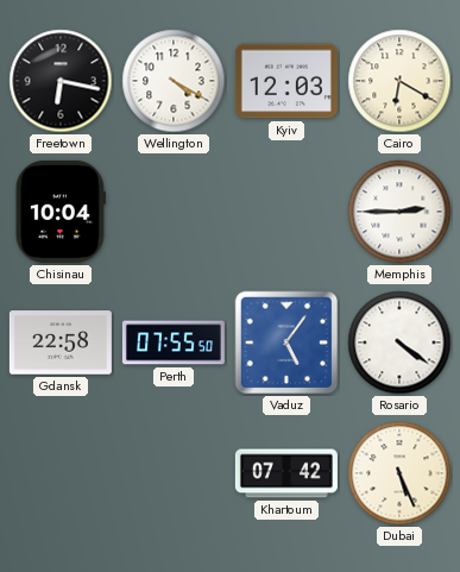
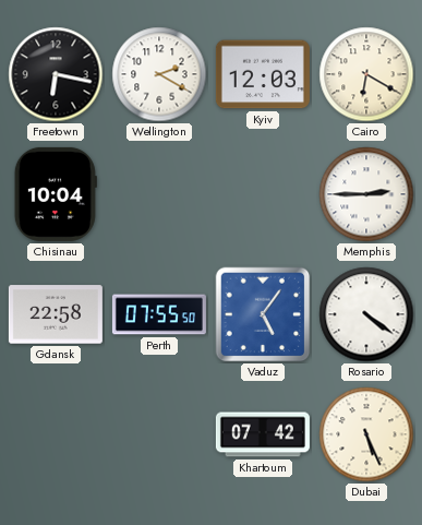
Wellington: 4:20 -> 2:20 (159, 74)
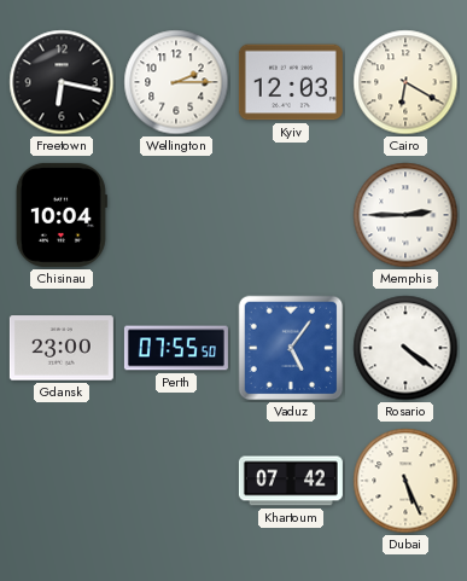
Wellington: 2:20 -> 2:15 (176, 82)
Gdansk: 22:58 -> 23:00 (62, 348)
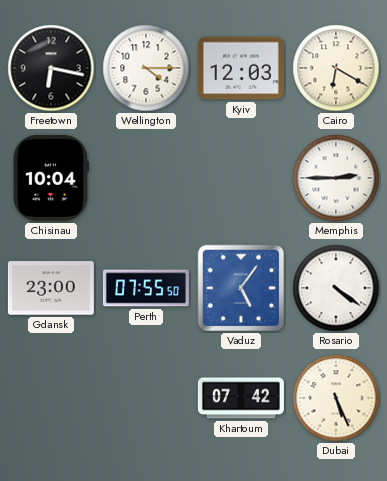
Wellington: 2:15 -> 4:15 (146, 68)
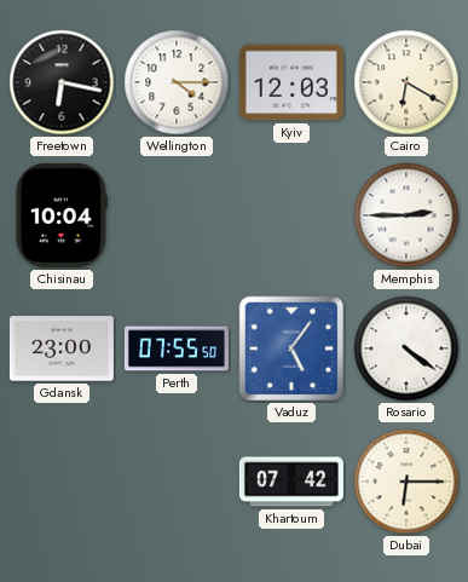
Dubai: 5:26 -> 6:15 (406, 482)
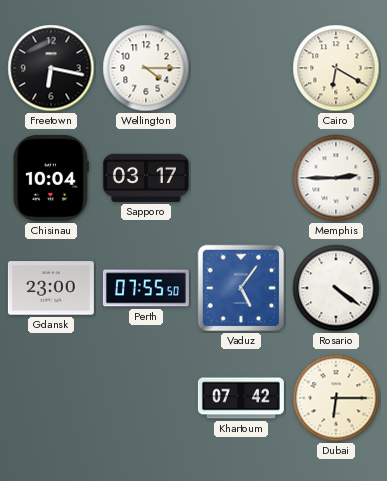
Kyiv: 12:03 -> none (291, 82)
Sapporo: none -> 03:17 (146, 178)
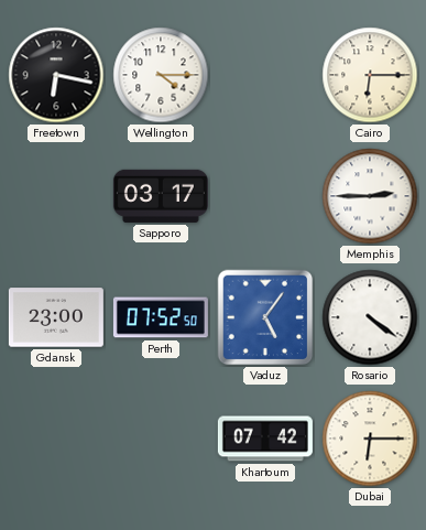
Cairo: 6:20 -> 6:15 (370, 75)
Chisinau: 10:04 -> none (51, 178)
Perth: 07:55 -> 07:52 (161, 317)
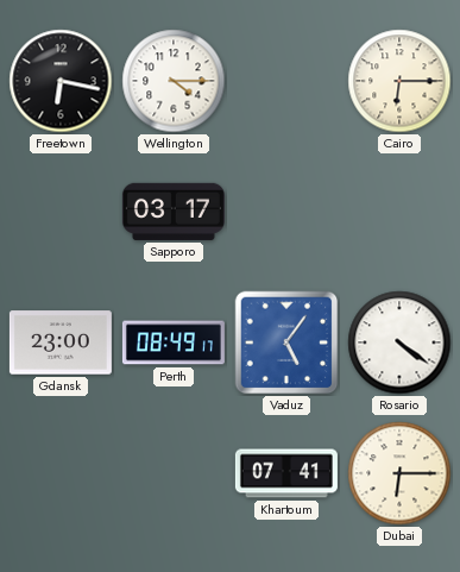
Memphis: 2:45 -> none (370, 196)
Perth: 07:52 -> 08:49 (174, 342)
Khartoum: 07:42 -> 07:41 (286, 473)
